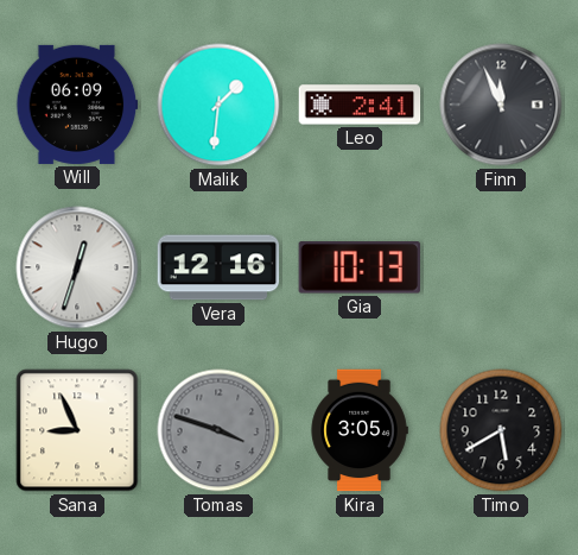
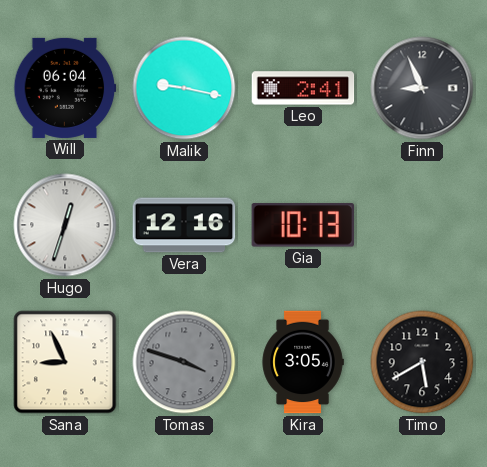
Will: 06:09 -> 06:04 (65, 88)
Malik: 1:31 -> 9:17 (184, 88)
Finn: 11:56 -> 8:56 (422, 88)
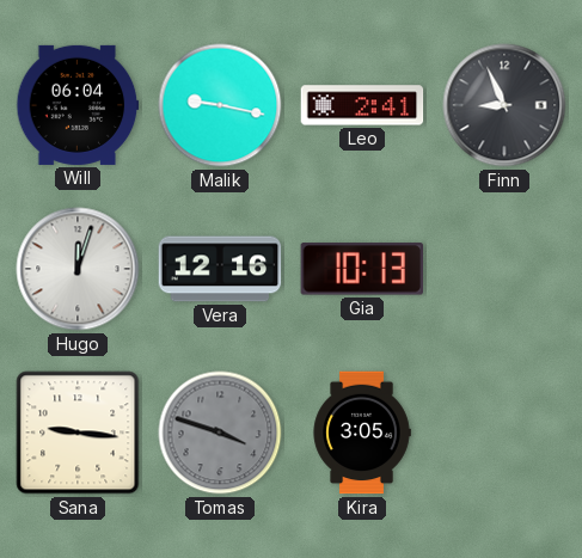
Hugo: 12:33 -> 12:03 (78, 269)
Sana: 8:56 -> 9:16 (78, 433)
Timo: 5:40 -> none (422, 362)
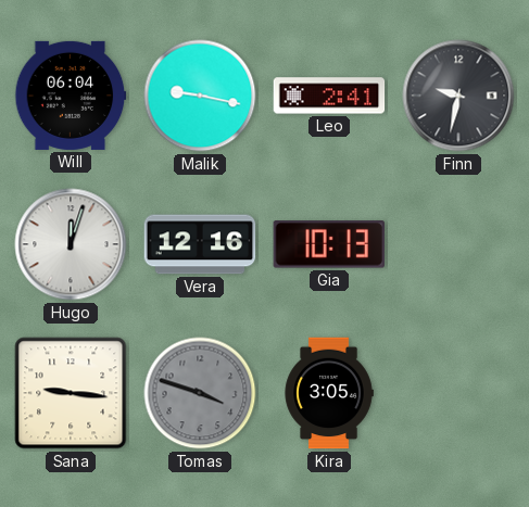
Finn: 8:56 -> 9:32 (458, 96)
